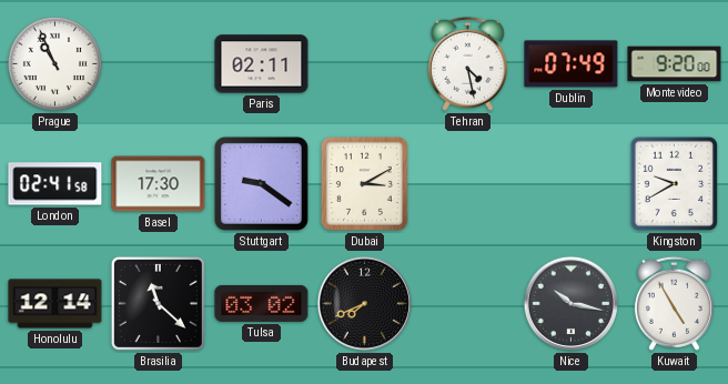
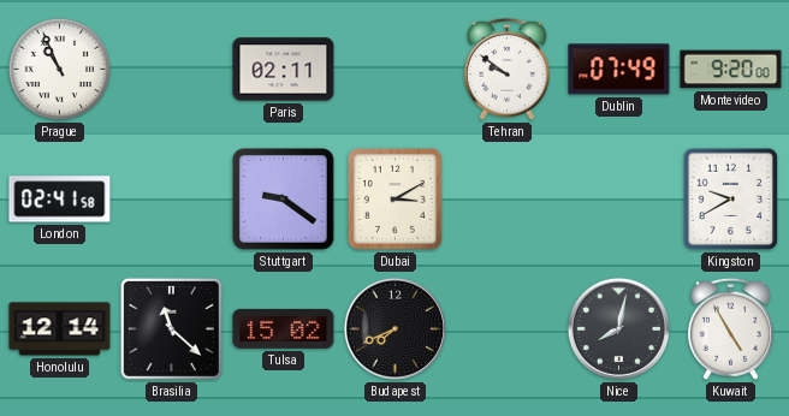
Tehran: 4:28 -> 9:51 (506, 69)
Basel: 17:30 -> none (159, 184)
Tulsa: 03:02 -> 15:02 (284, 328)
Nice: 10:17 -> 8:02 (618, 328)
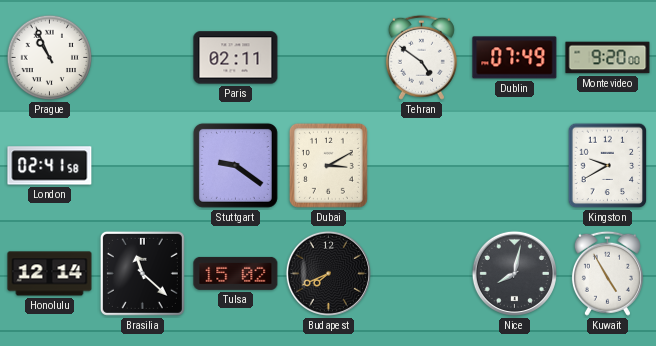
Tehran: 9:51 -> 4:51 (421, 57)
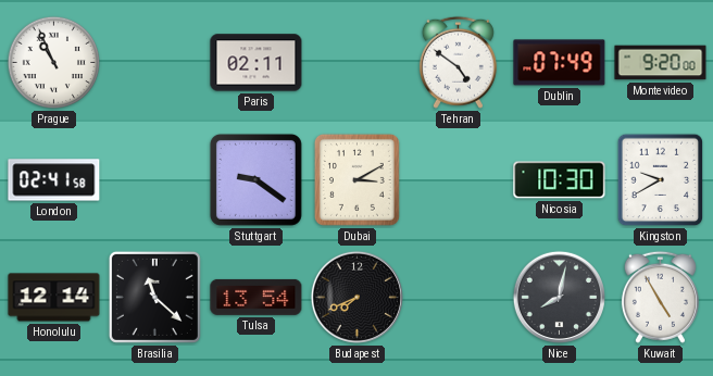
Nicosia: none -> 10:30 (560, 180)
Tulsa: 15:02 -> 13:54 (257, 297)
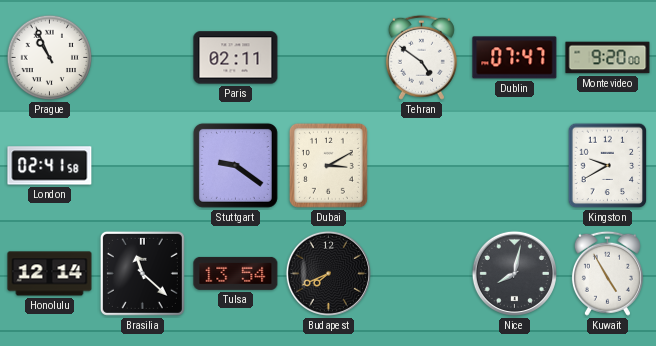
Dublin: 07:49 -> 07:47 (515, 58)
Nicosia: 10:30 -> none (560, 180)
